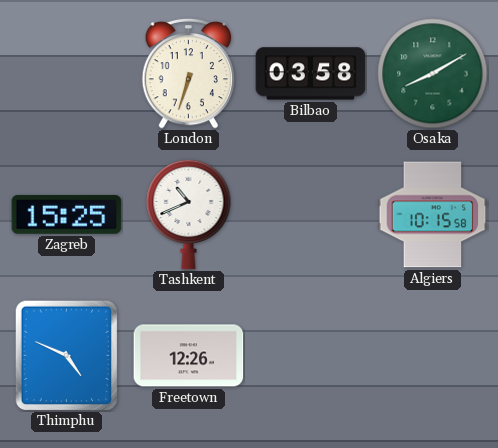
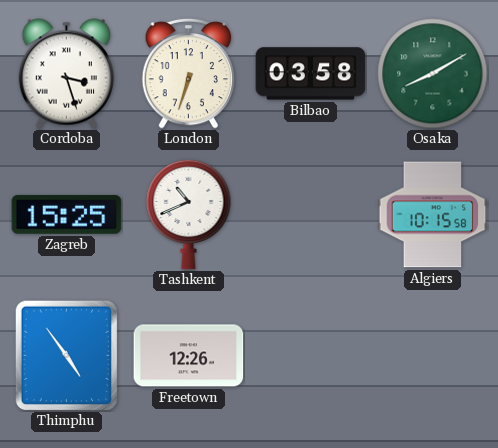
Cordoba: none -> 3:27 (66, 74)
Thimphu: 4:49 -> 4:54 (67, 355)
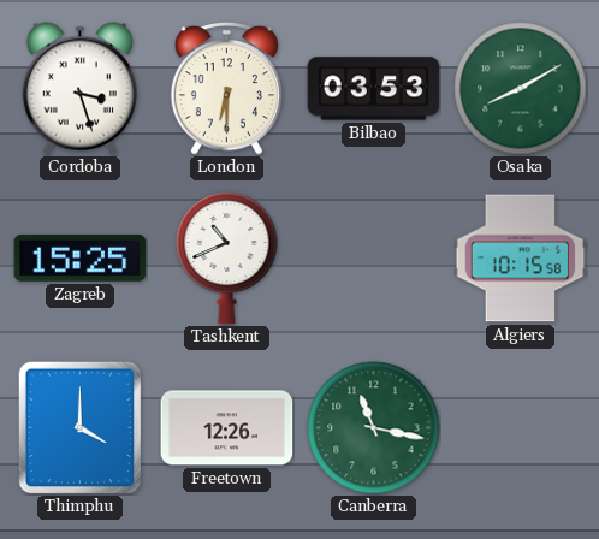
London: 6:33 -> 6:30 (227, 88)
Bilbao: 03:58 -> 03:53 (374, 89)
Thimphu: 4:54 -> 4:00 (81, 427)
Canberra: none -> 11:17 (374, 428)
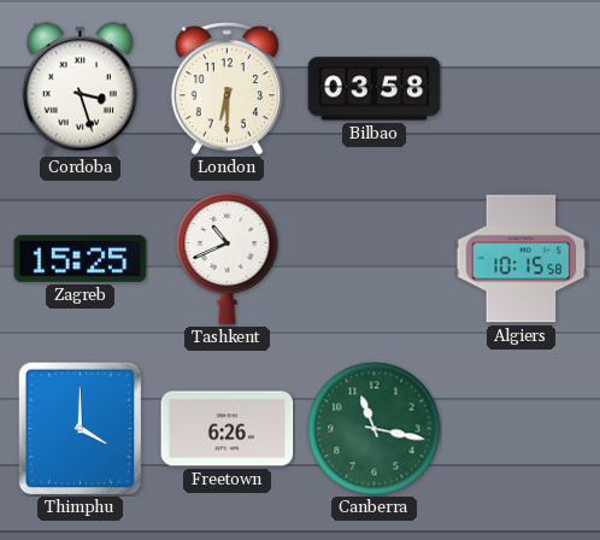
Bilbao: 03:53 -> 03:58 (375, 89)
Osaka: 8:10 -> none (521, 89)
Freetown: 12:26 -> 6:26 (228, 429)
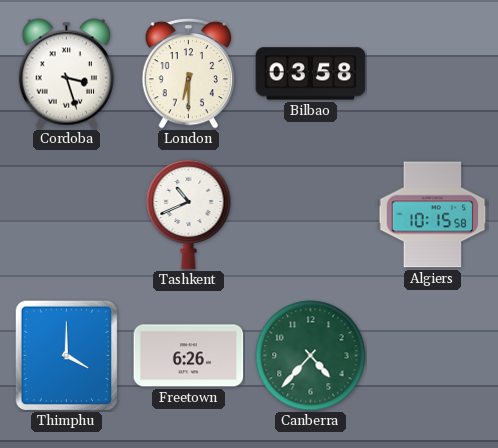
Zagreb: 15:25 -> none (81, 258)
Canberra: 11:17 -> 4:37 (311, 356)
